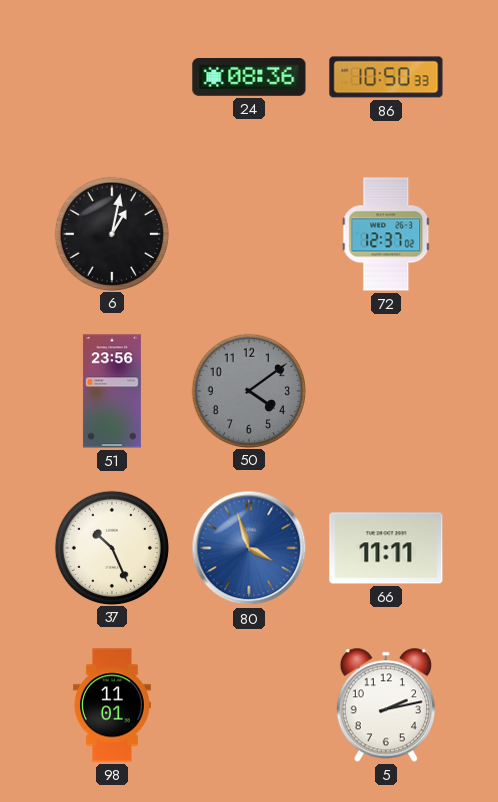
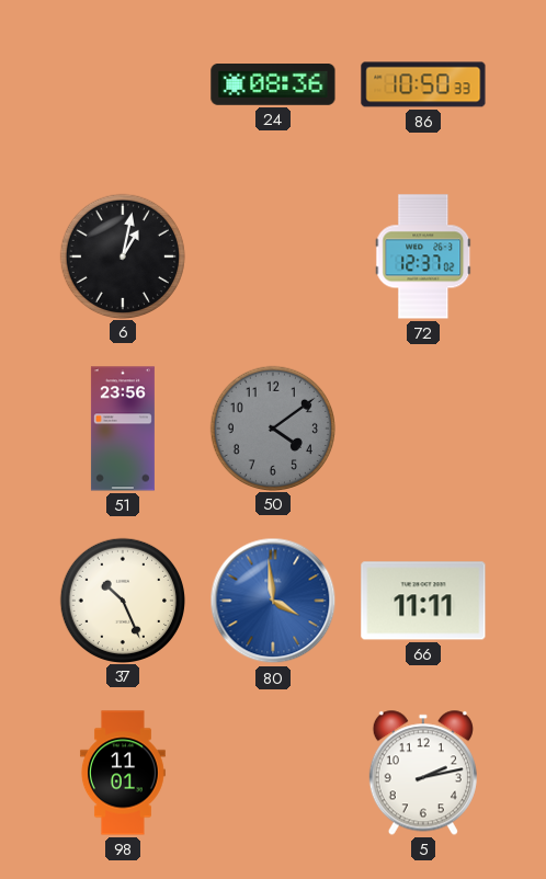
80: 3:57 -> 3:59 (273, 601)
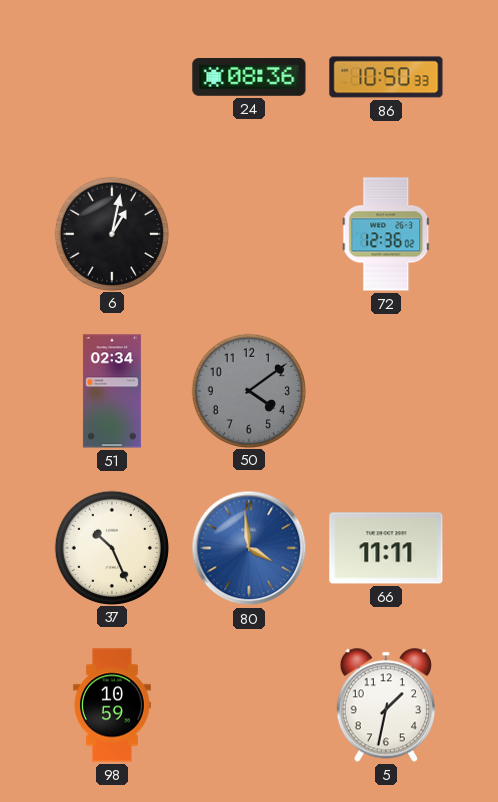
72: 12:37 -> 12:36 (386, 234)
51: 23:56 -> 02:34 (112, 391)
98: 11:01 -> 10:59 (112, 705)
5: 2:13 -> 1:32 (386, 705)
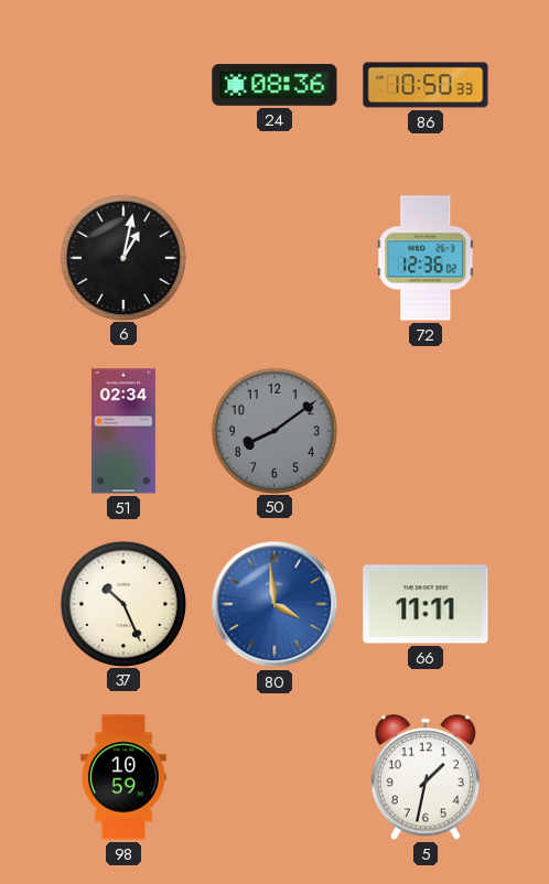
50: 4:09 -> 8:09 (273, 430)
